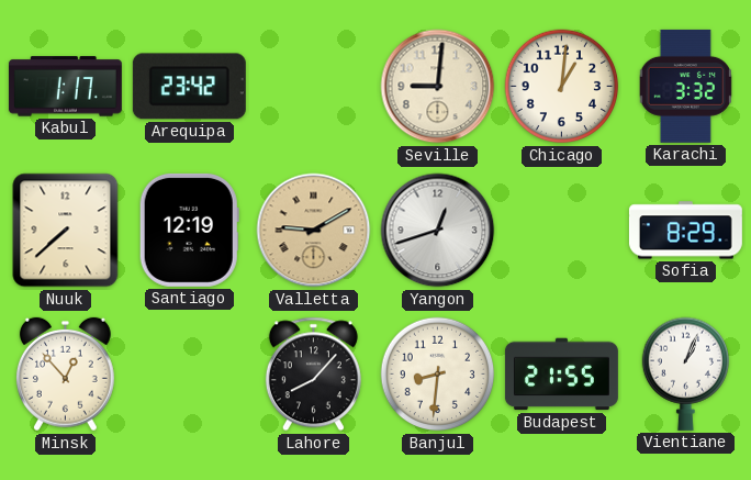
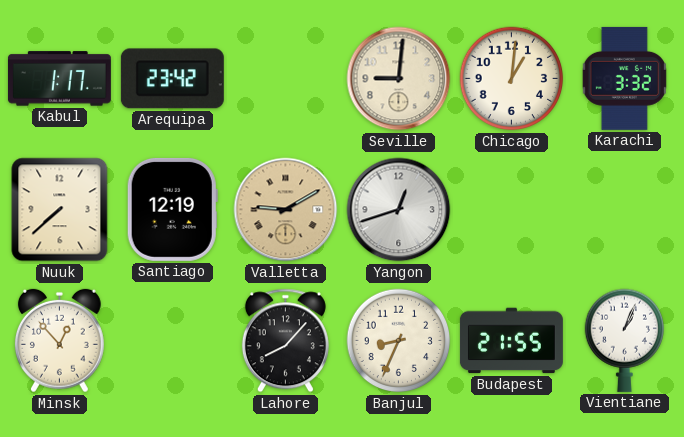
Sofia: 8:29 -> none (685, 231)
Banjul: 8:31 -> 8:34 (399, 341)
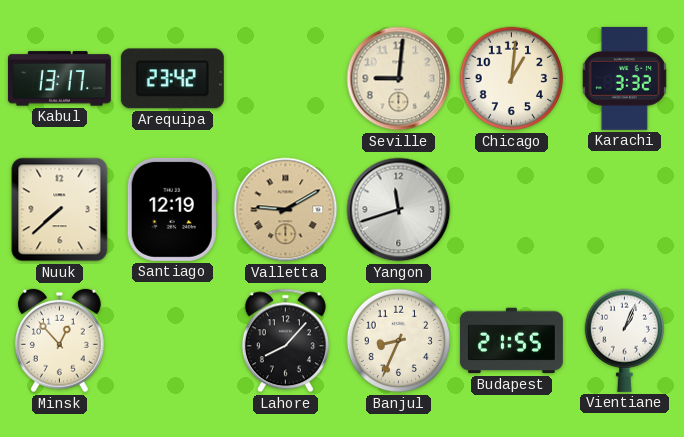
Kabul: 1:17 -> 13:17 (59, 79)
Yangon: 12:42 -> 11:42 (399, 210)
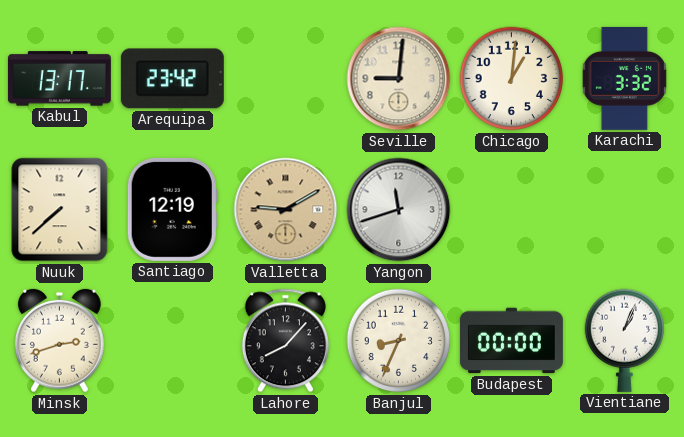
Minsk: 12:53 -> 2:42 (59, 341)
Budapest: 21:55 -> 00:00 (511, 341)
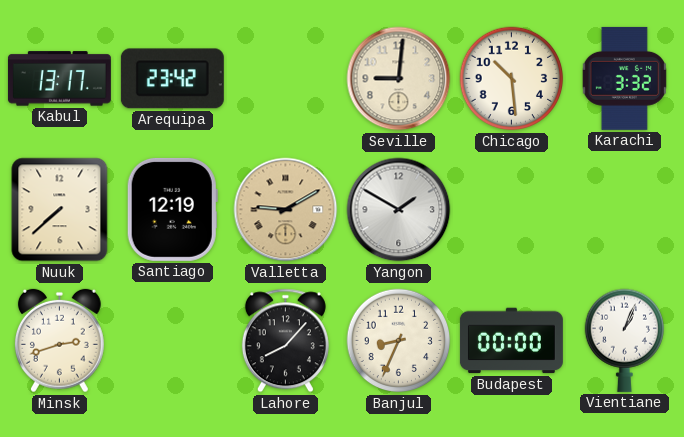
Chicago: 1:01 -> 10:29 (512, 79)
Yangon: 11:42 -> 1:50 (399, 210)
